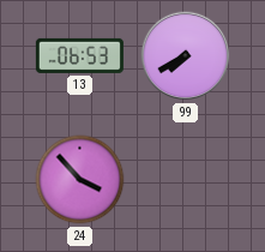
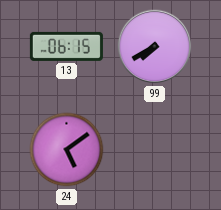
13: 06:53 -> 06:15 (66, 46)
24: 3:53 -> 5:09 (67, 150)
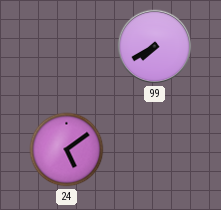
13: 06:15 -> none (66, 46)
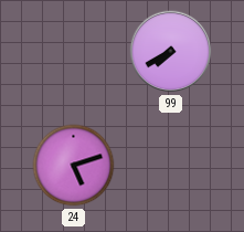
24: 5:09 -> 5:12 (74, 166)
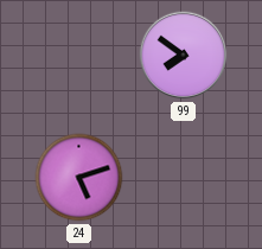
99: 7:40 -> 7:51 (184, 56)
